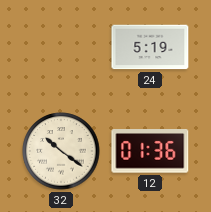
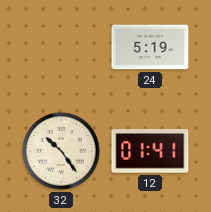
32: 10:21 -> 10:24 (61, 151)
12: 01:36 -> 01:41 (150, 151)
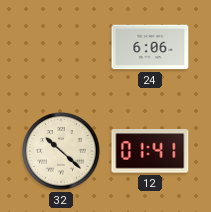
24: 5:19 -> 6:06 (150, 47)
32: 10:24 -> 10:22 (61, 151)
